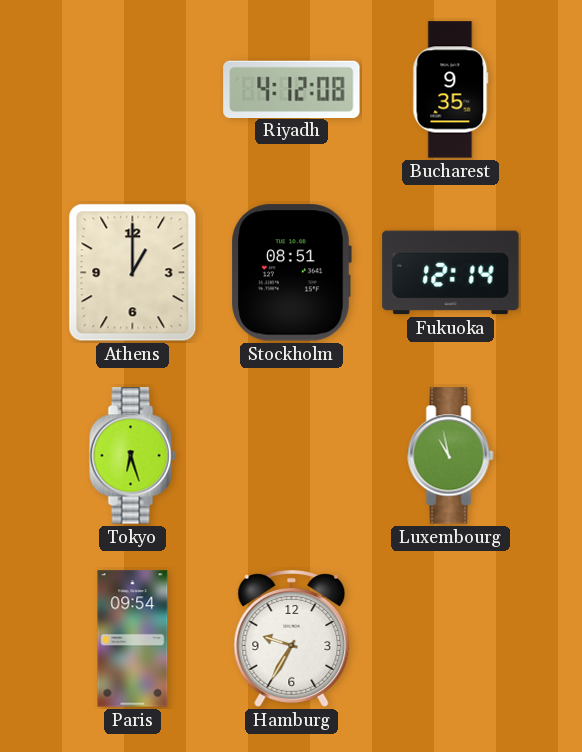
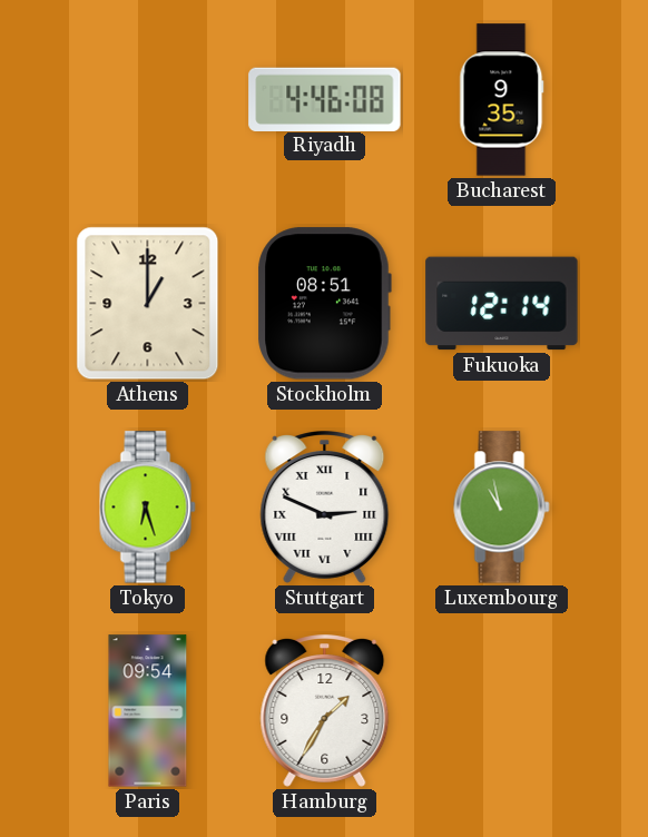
Riyadh: 4:12 -> 4:46 (325, 99)
Stuttgart: none -> 2:49 (325, 508)
Hamburg: 9:35 -> 1:35 (325, 711)
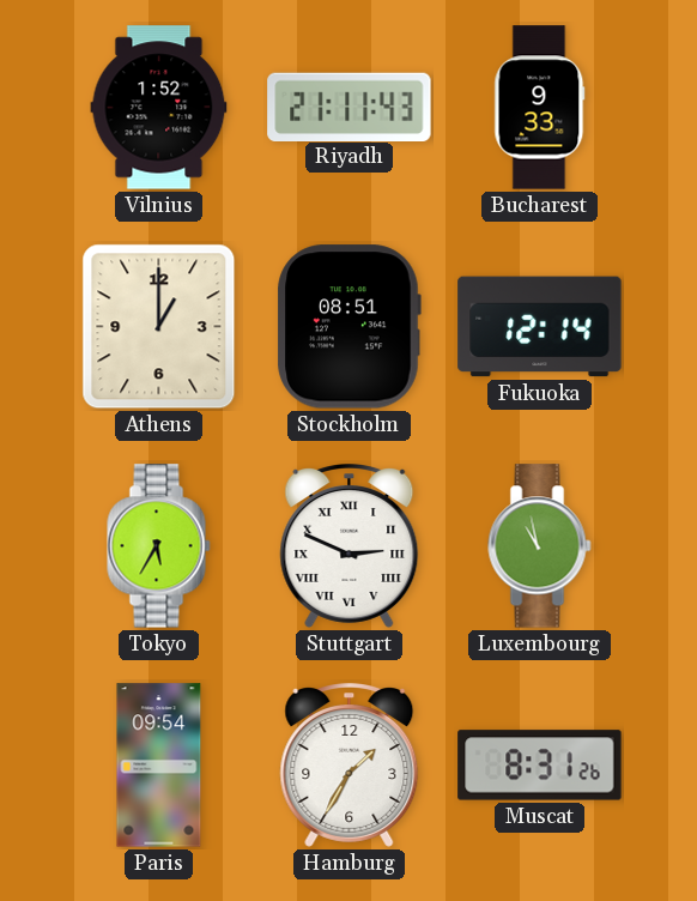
Vilnius: none -> 1:52 (159, 108)
Riyadh: 4:46 -> 21:11 (350, 107)
Bucharest: 9:35 -> 9:33 (540, 108)
Tokyo: 6:27 -> 5:35 (159, 546)
Muscat: none -> 8:31 (540, 766)
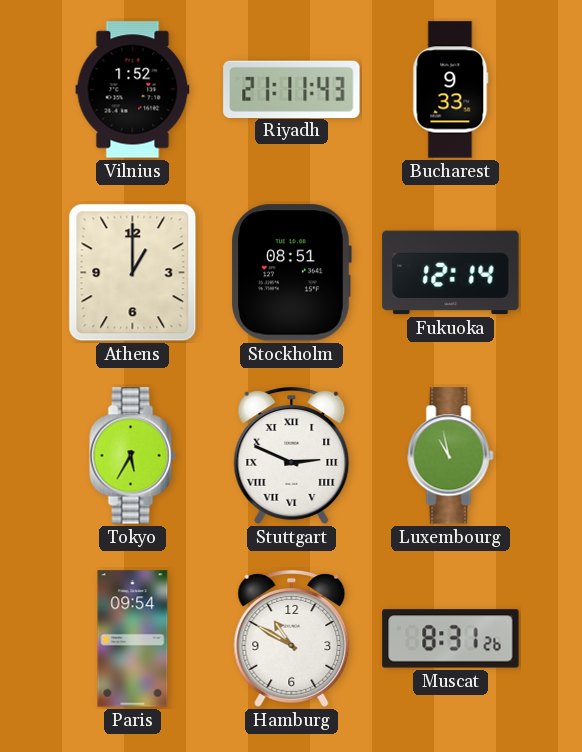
Hamburg: 1:35 -> 10:50 (292, 639)
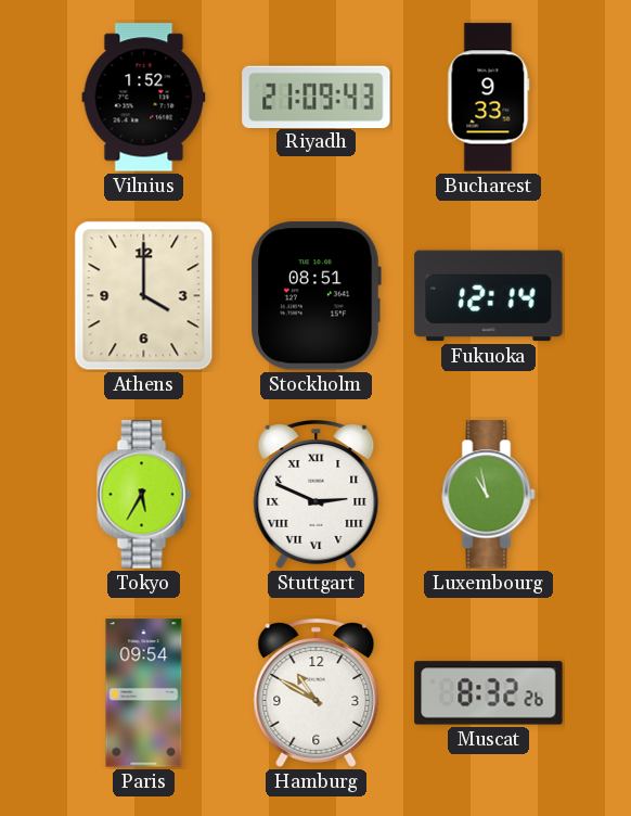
Riyadh: 21:11 -> 21:09 (317, 97)
Athens: 1:00 -> 4:00 (144, 296)
Muscat: 8:31 -> 8:32 (489, 693)
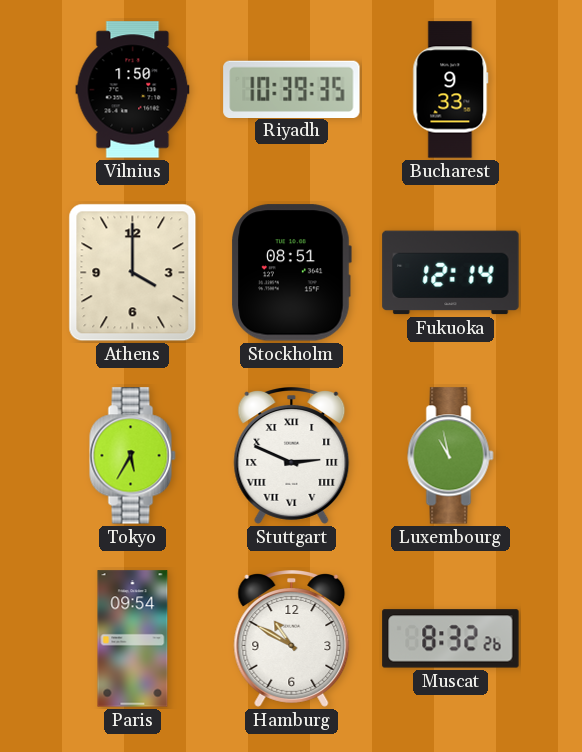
Vilnius: 1:52 -> 1:50 (133, 90)
Riyadh: 21:09 -> 10:39 (292, 89)
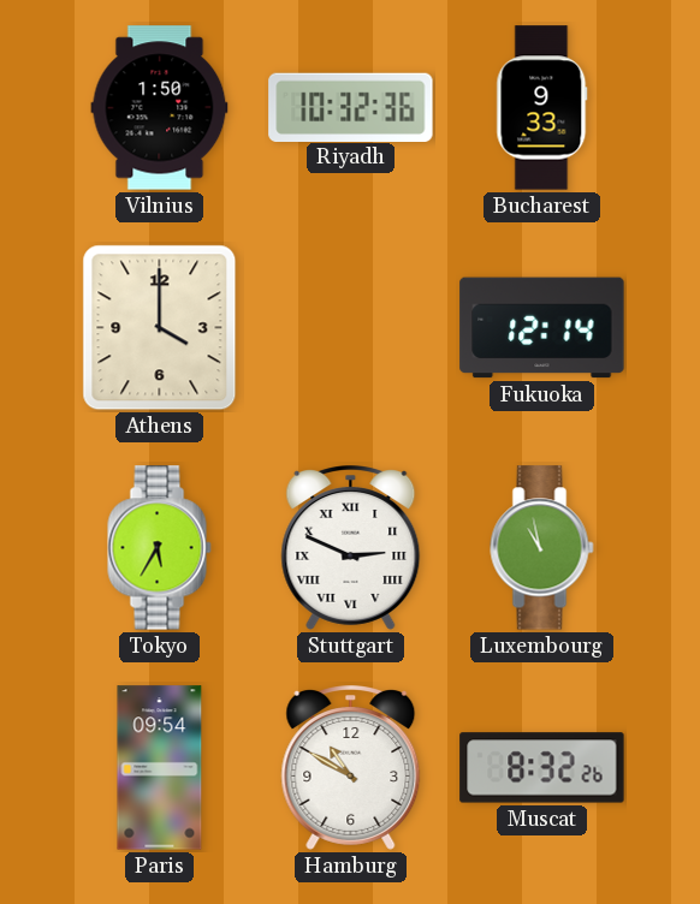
Riyadh: 10:39 -> 10:32 (351, 107)
Stockholm: 08:51 -> none (291, 273)
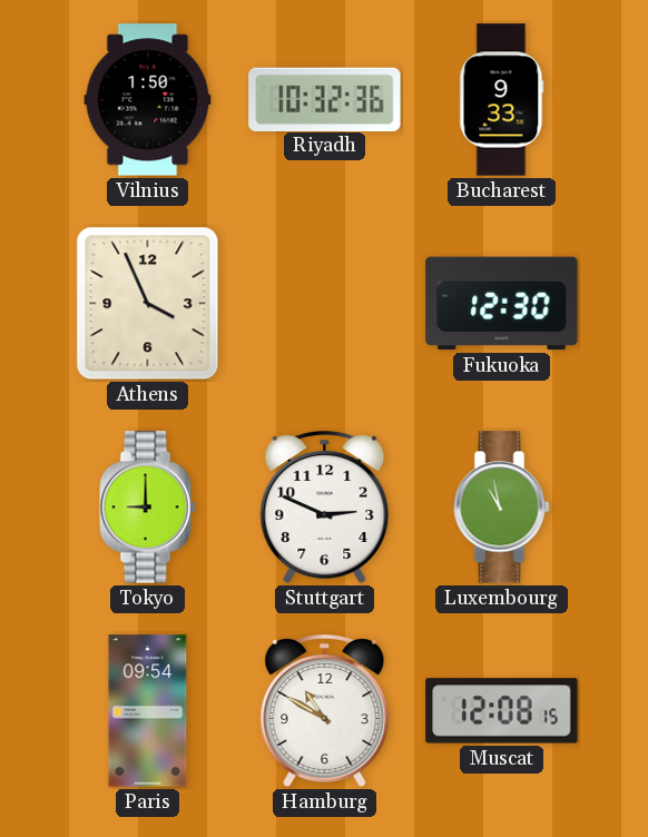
Athens: 4:00 -> 3:56 (148, 304)
Fukuoka: 12:14 -> 12:30 (502, 304)
Tokyo: 5:35 -> 9:00 (148, 508)
Stuttgart numerals: Roman -> Arabic (325, 508)
Muscat: 8:32 -> 12:08 (502, 711)
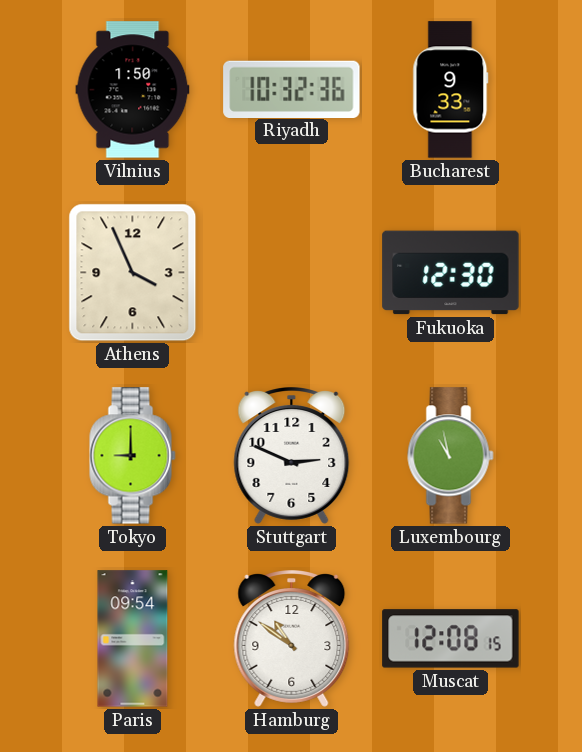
Hamburg: 10:50 -> 10:51 (292, 639)
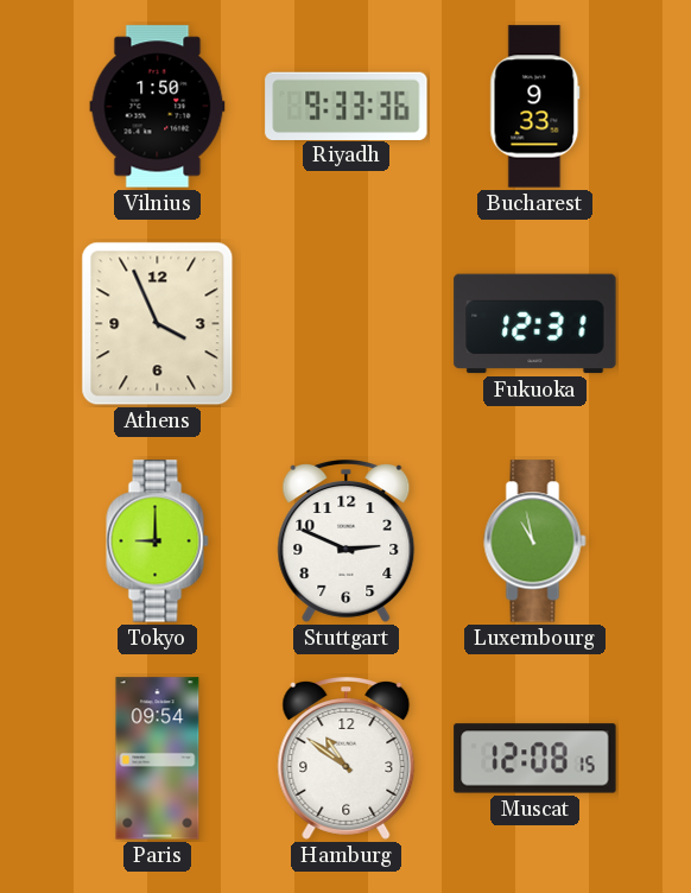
Riyadh: 10:32 -> 9:33 (347, 106)
Fukuoka: 12:30 -> 12:31 (535, 324)
